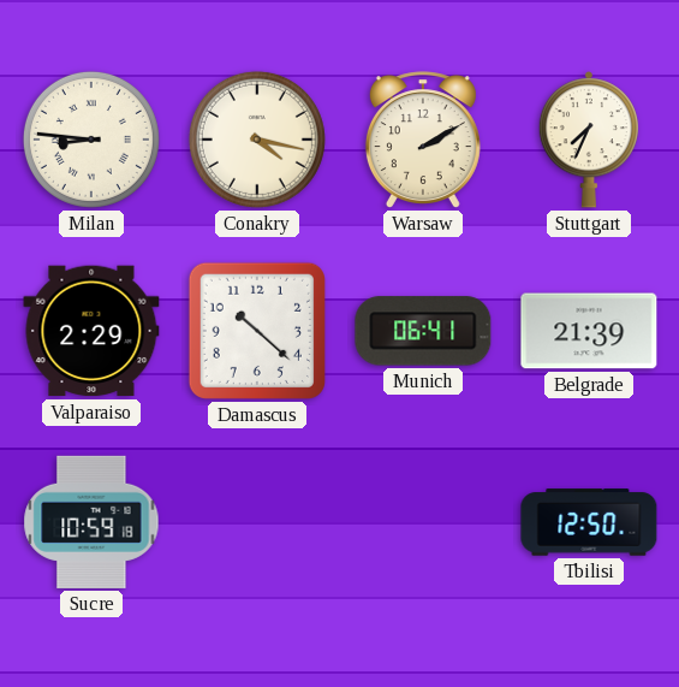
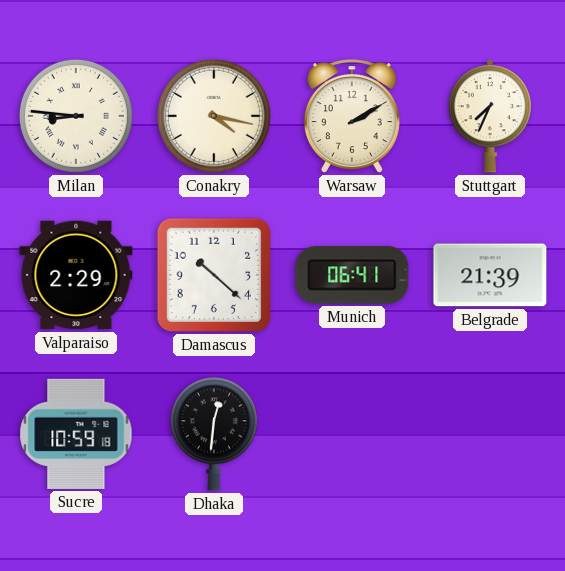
Dhaka: none -> 12:31 (214, 434)
Tbilisi: 12:50 -> none (589, 522)
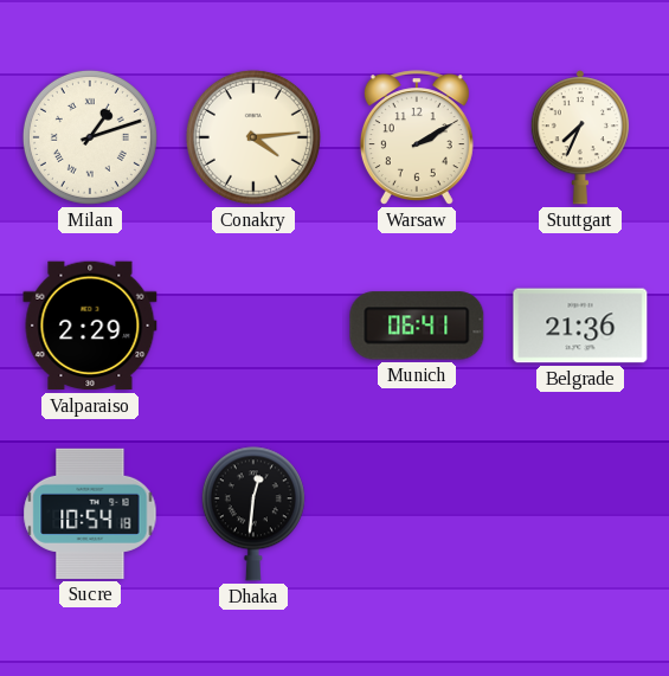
Milan: 8:46 -> 1:12 (90, 137)
Conakry: 4:17 -> 4:14 (253, 137)
Damascus: 10:22 -> none (214, 275)
Belgrade: 21:39 -> 21:36 (580, 326)
Sucre: 10:59 -> 10:54 (90, 514)
